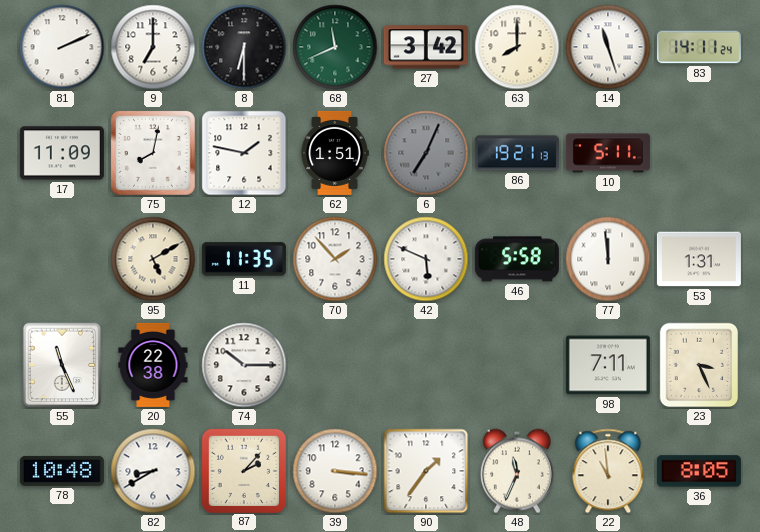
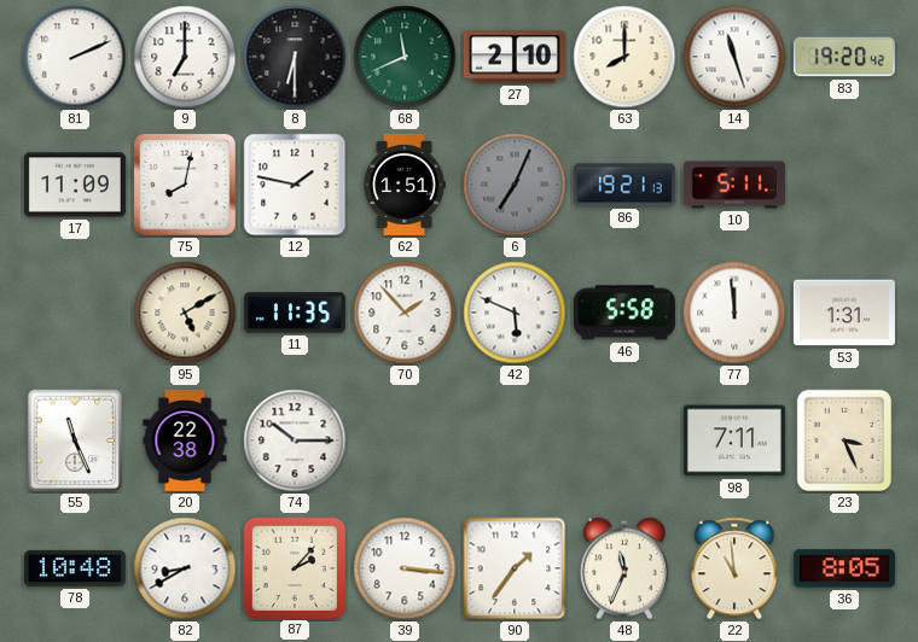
27: 3:42 -> 2:10 (515, 57)
83: 14:11 -> 19:20 (844, 57)
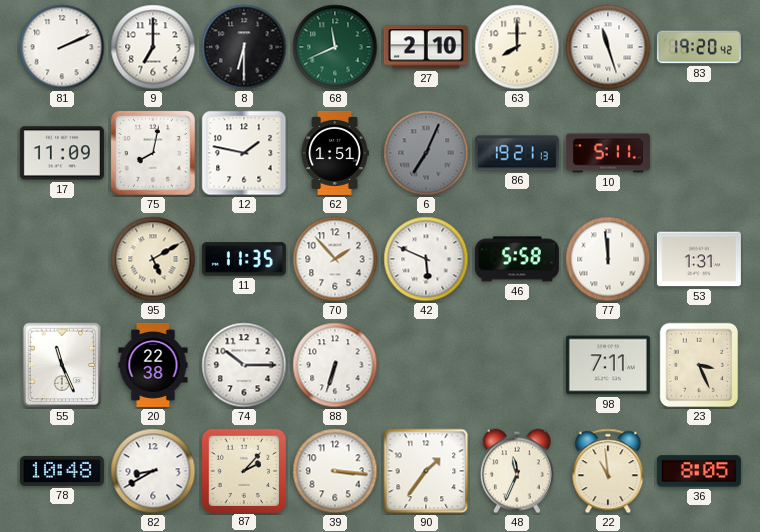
88: none -> 6:33 (335, 365)
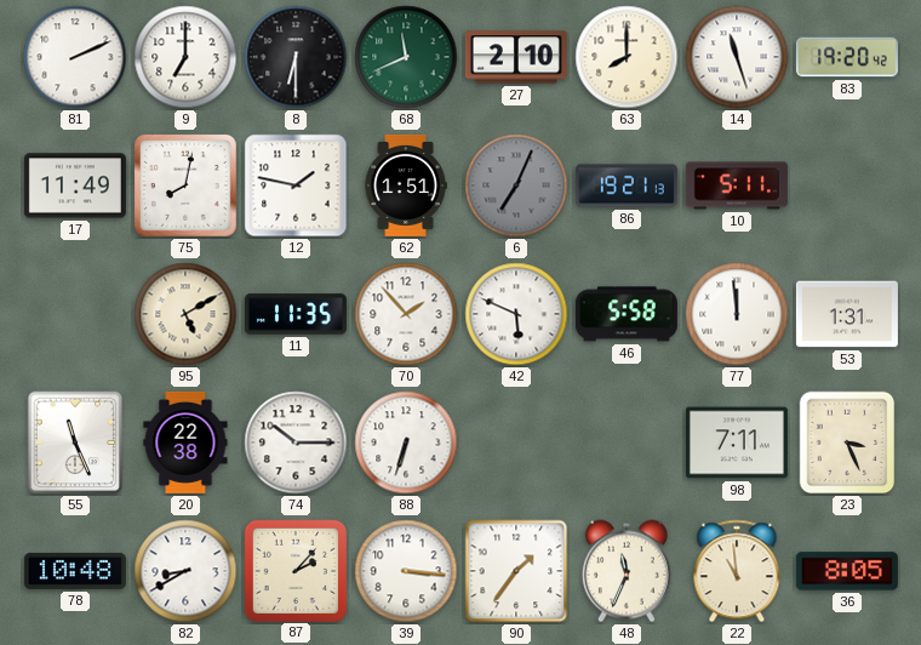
17: 11:09 -> 11:49 (75, 185)
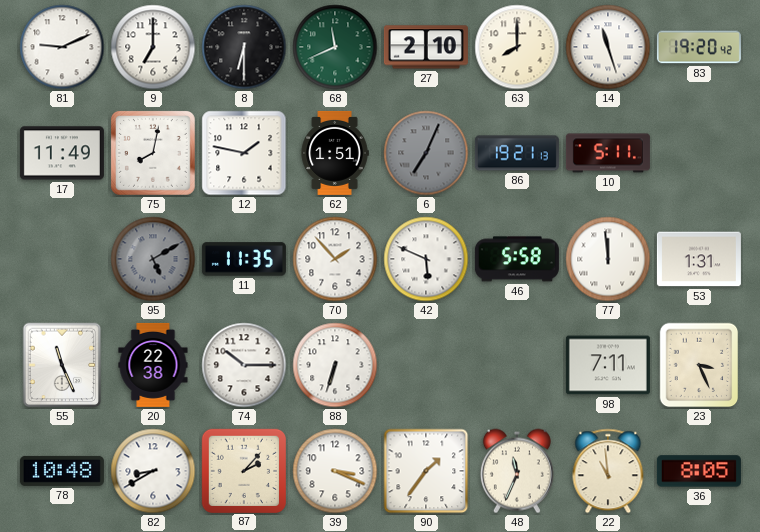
81: 2:11 -> 9:11 (62, 47)
95 dial: cream -> grey (153, 259)
39: 3:16 -> 3:19 (335, 471)
